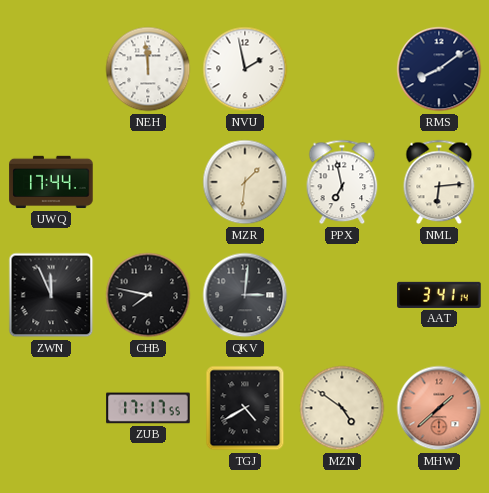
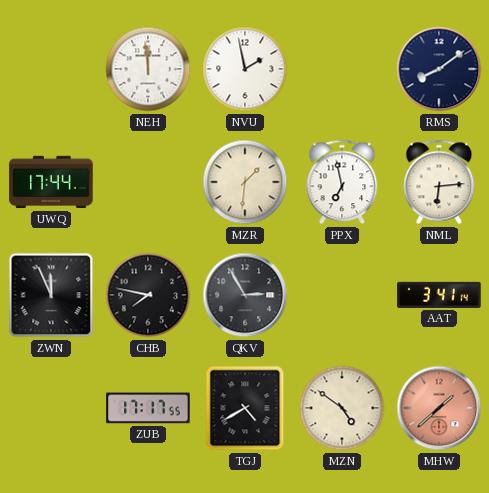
QKV: 3:01 -> 2:55 (245, 295)
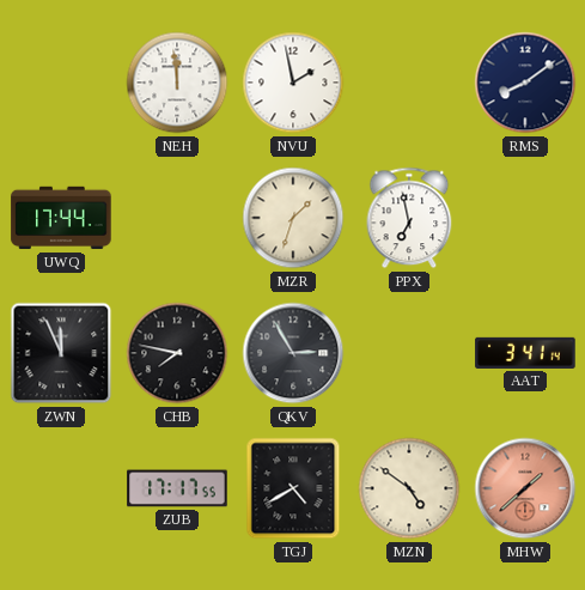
MZR: 1:31 -> 1:33 (293, 218)
NML: 6:14 -> none (439, 182)
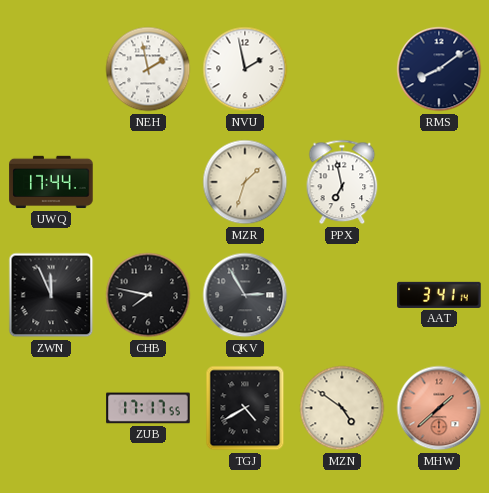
NEH: 11:59 -> 1:58 (148, 69)
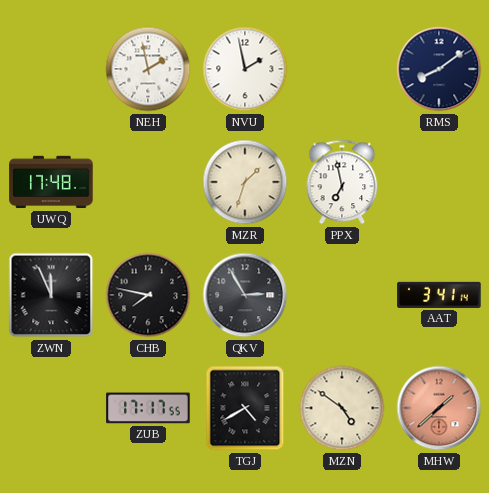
UWQ: 17:44 -> 17:48 (51, 182)
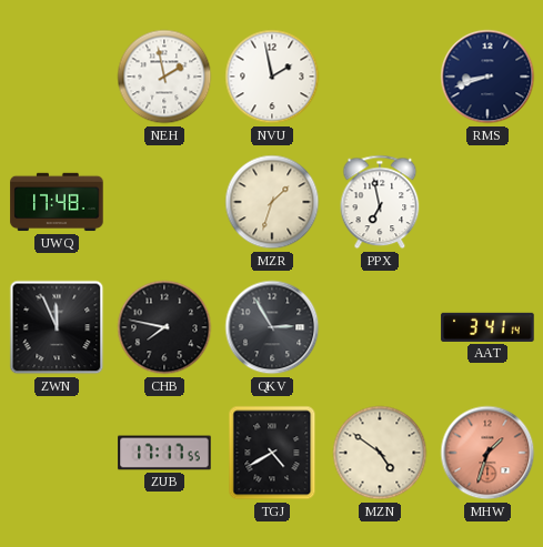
RMS: 8:09 -> 8:42 (487, 77)
MHW: 1:38 -> 1:33 (487, 453)
